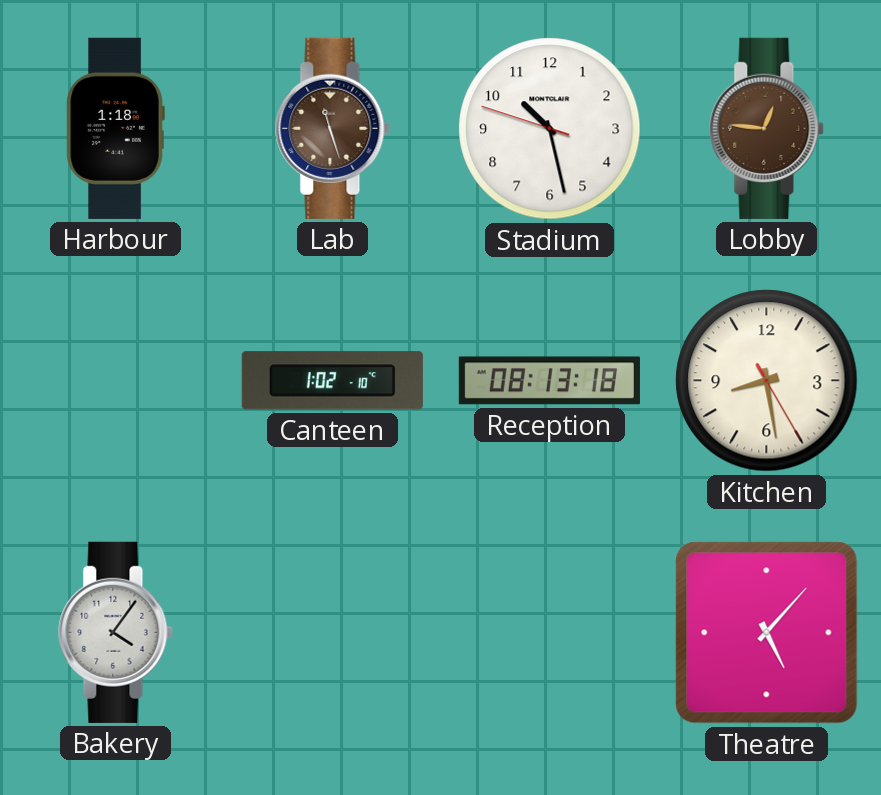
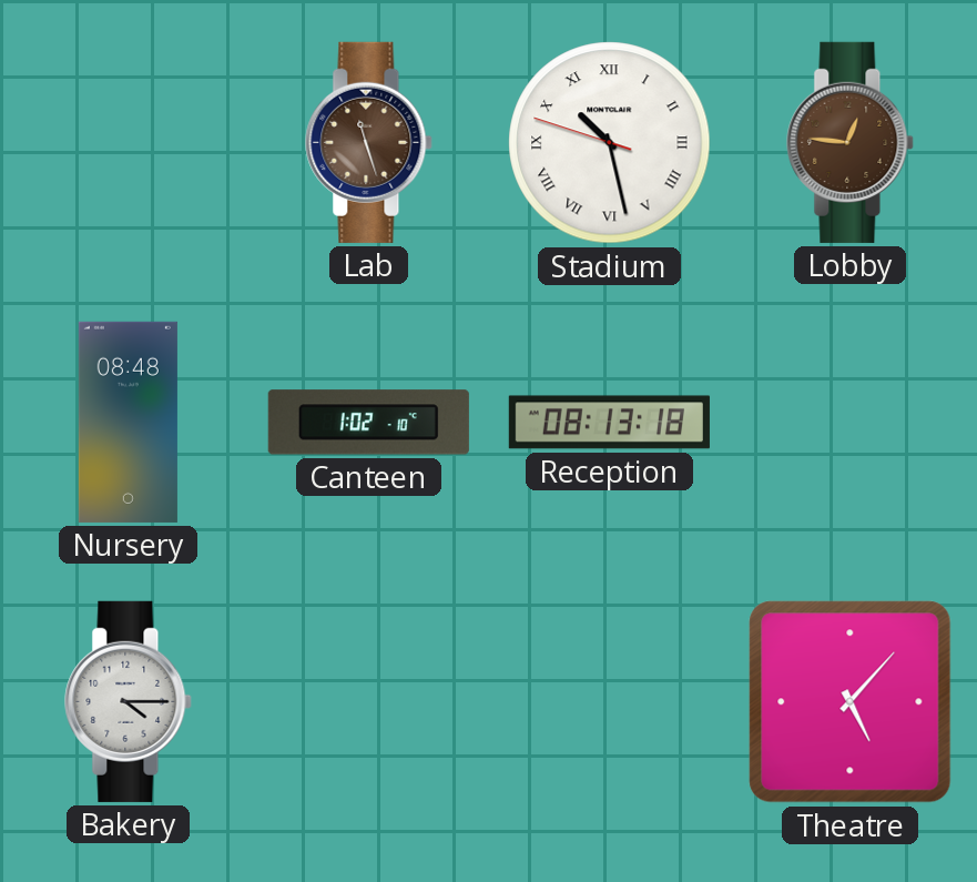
Harbour: 1:18 -> none (115, 128)
Stadium numerals: Arabic -> Roman (610, 143)
Nursery: none -> 08:48 (128, 422)
Kitchen: 8:28 -> none (767, 381)
Bakery: 4:06 -> 4:15 (129, 701)
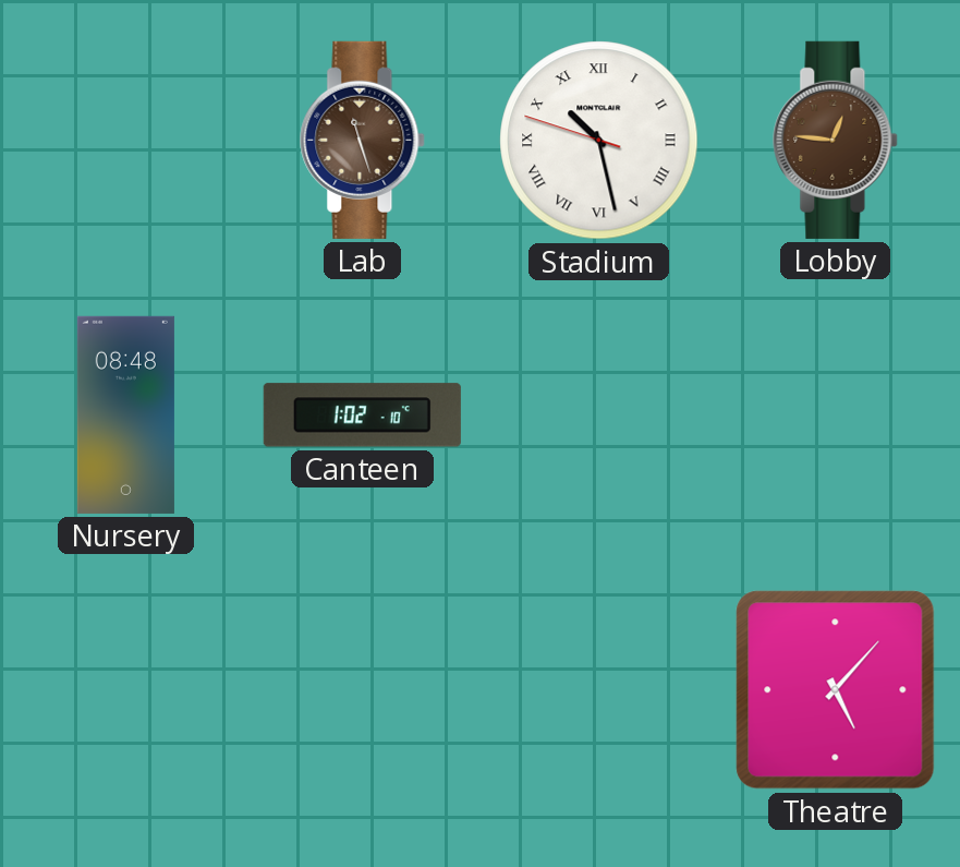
Reception: 08:13 -> none (609, 423)
Bakery: 4:15 -> none (129, 701)
